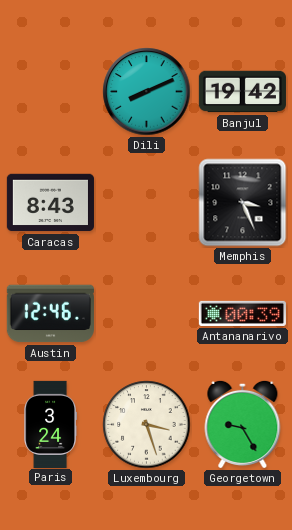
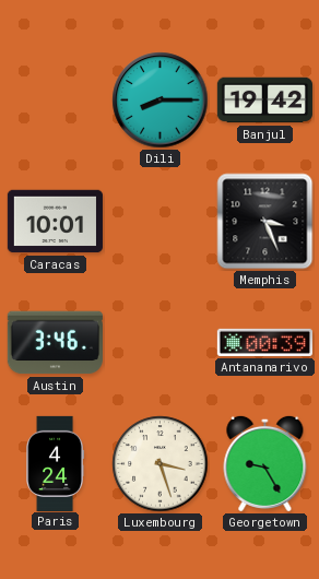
Dili: 8:11 -> 8:15 (161, 101)
Caracas: 8:43 -> 10:01 (55, 222)
Austin: 12:46 -> 3:46 (55, 343)
Paris: 3:24 -> 4:24 (55, 463)
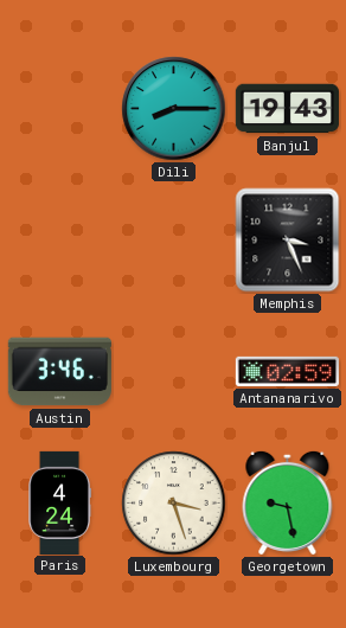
Banjul: 19:42 -> 19:43 (287, 109)
Caracas: 10:01 -> none (55, 222)
Antananarivo: 00:39 -> 02:59 (287, 371)
Georgetown: 9:25 -> 9:28 (288, 502)
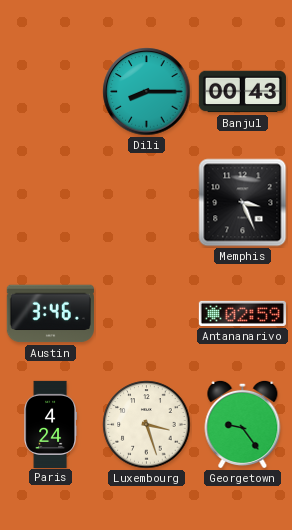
Banjul: 19:43 -> 00:43 (242, 92)
Georgetown: 9:28 -> 9:24 (243, 424)
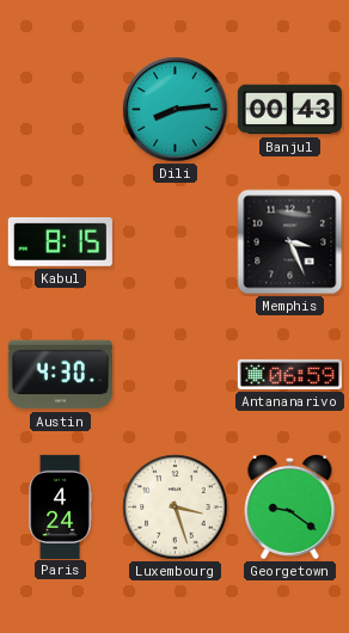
Dili: 8:15 -> 8:14 (176, 110)
Kabul: none -> 8:15 (60, 241)
Austin: 3:46 -> 4:30 (60, 375)
Antananarivo: 02:59 -> 06:59 (289, 374)
Georgetown: 9:24 -> 9:21 (290, 506)
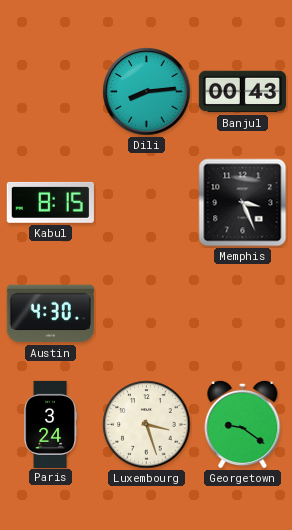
Antananarivo: 06:59 -> none (289, 374)
Paris: 4:24 -> 3:24 (50, 424)
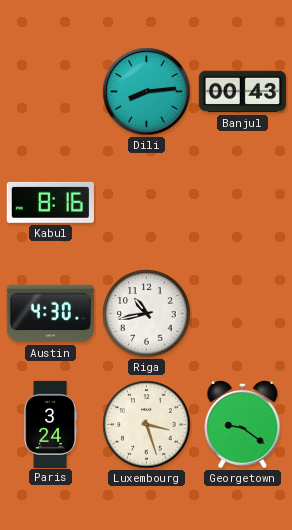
Kabul: 8:15 -> 8:16 (50, 202)
Memphis: 3:26 -> none (243, 203)
Riga: none -> 10:43 (147, 314)
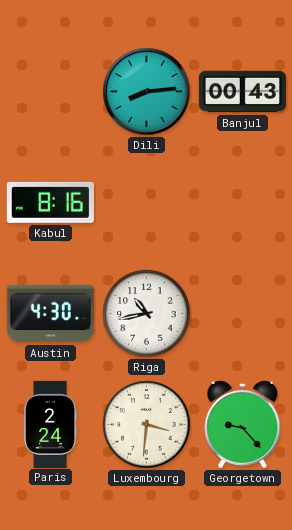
Paris: 3:24 -> 2:24 (50, 424)
Luxembourg: 3:27 -> 3:31 (147, 425)
Georgetown: 9:21 -> 9:23 (243, 424)
